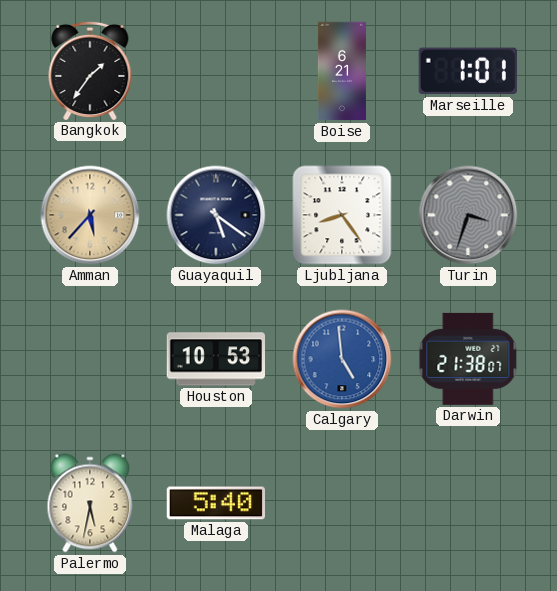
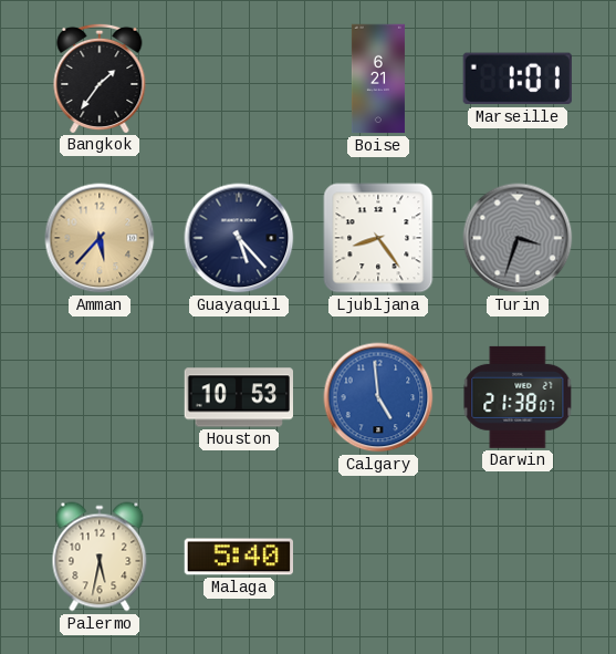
Guayaquil: 5:21 -> 5:23 (239, 238)
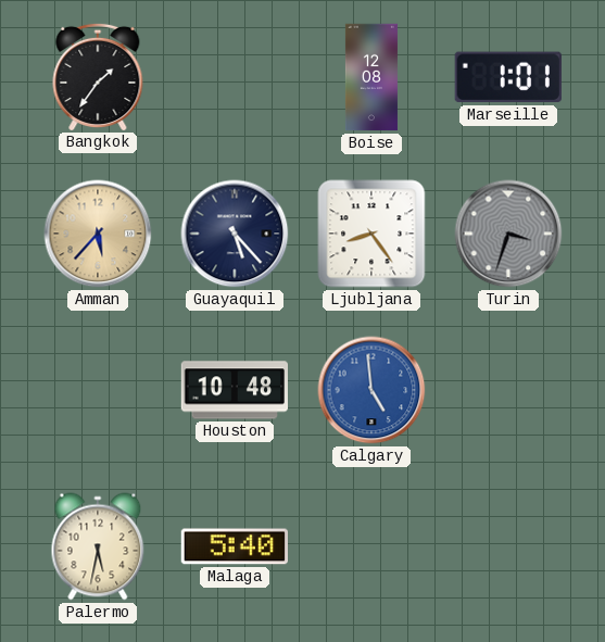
Boise: 6:21 -> 12:08 (371, 77)
Houston: 10:53 -> 10:48 (234, 390)
Darwin: 21:38 -> none (518, 397)
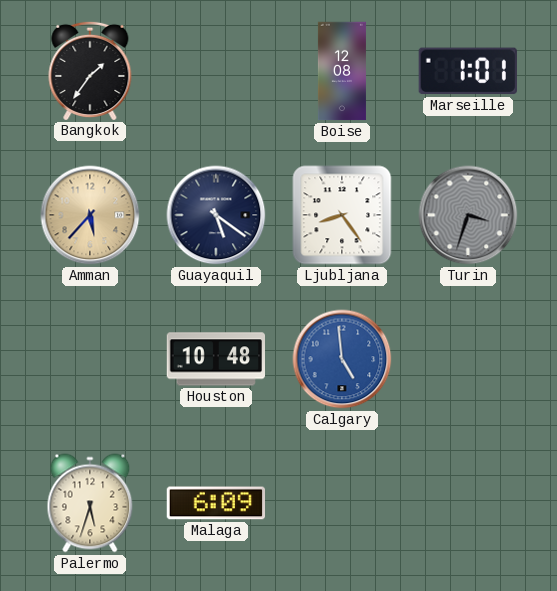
Guayaquil: 5:23 -> 5:21 (216, 215)
Palermo: 5:32 -> 5:33 (90, 503)
Malaga: 5:40 -> 6:09 (215, 503)
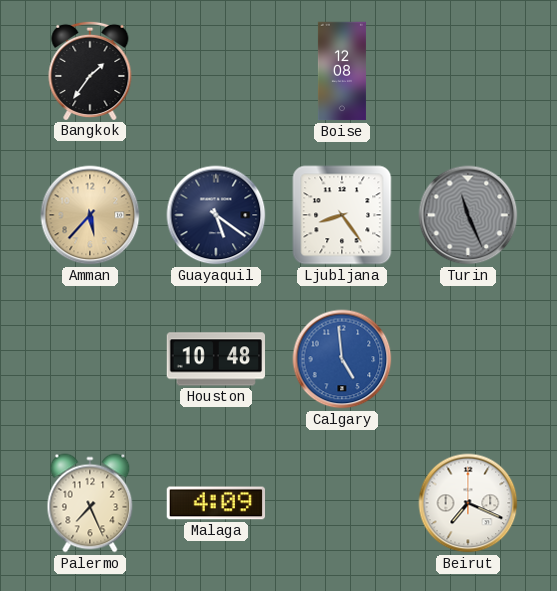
Marseille: 1:01 -> none (468, 71)
Turin: 3:33 -> 11:26 (468, 215)
Palermo: 5:33 -> 7:26 (90, 503)
Malaga: 6:09 -> 4:09 (215, 503)
Beirut: none -> 7:19 (468, 503)
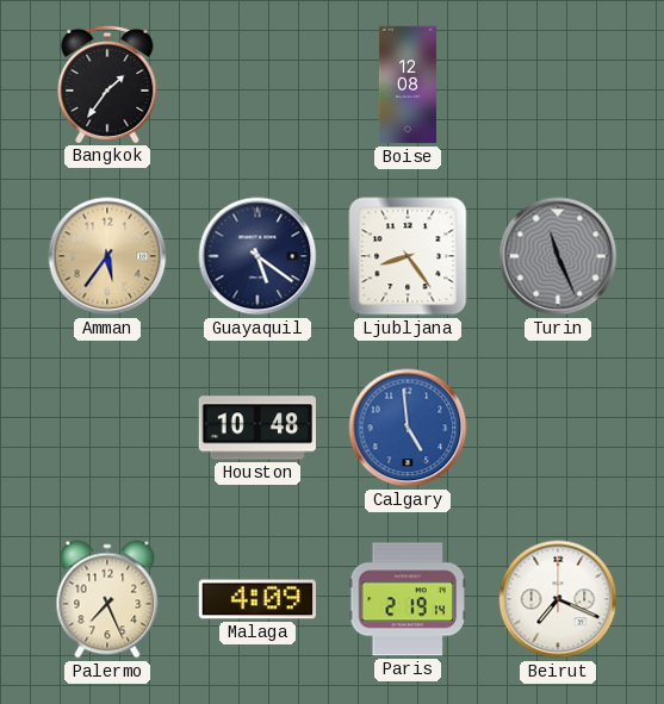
Amman: 5:37 -> 5:36 (107, 256)
Paris: none -> 2:19 (408, 599)
